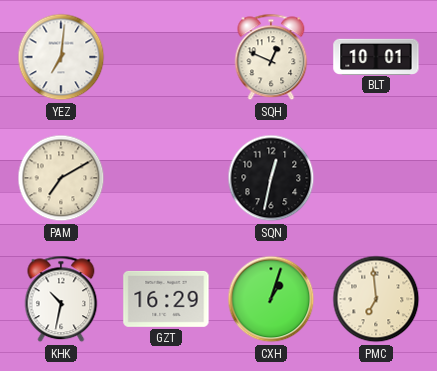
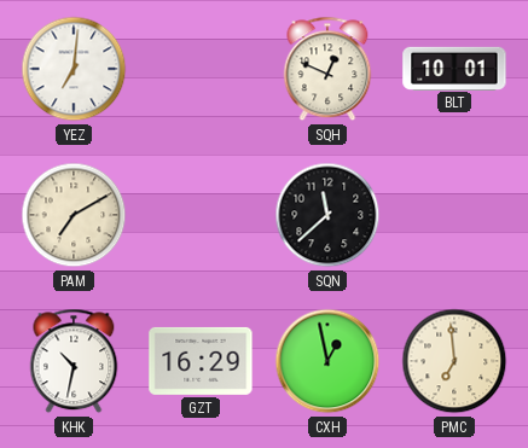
SQN: 12:32 -> 11:38 (327, 215)
CXH: 1:03 -> 12:58 (327, 361)
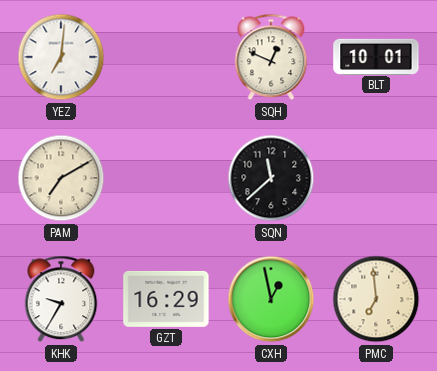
KHK: 10:32 -> 9:35 (61, 299)
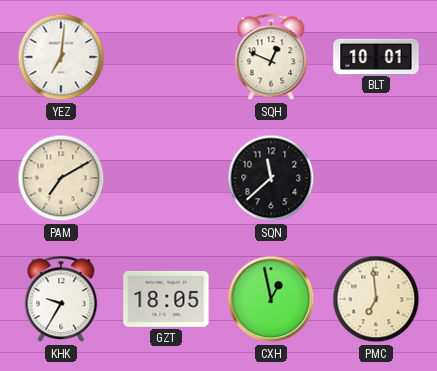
GZT: 16:29 -> 18:05 (166, 299)
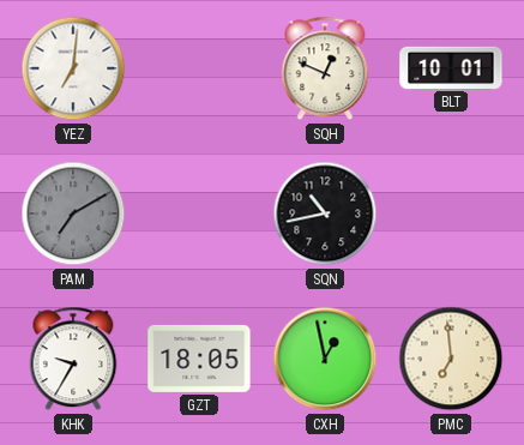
PAM dial: cream -> grey (73, 214)
SQN: 11:38 -> 10:43 (325, 214)
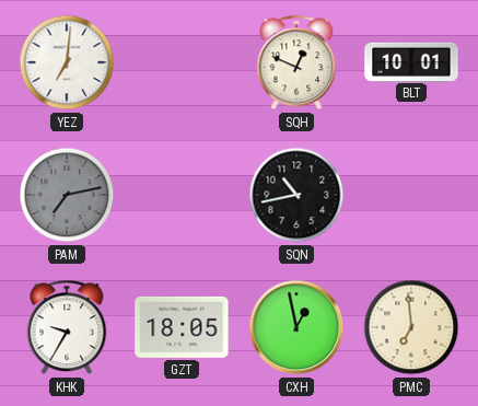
PAM: 7:10 -> 7:13 (67, 195)
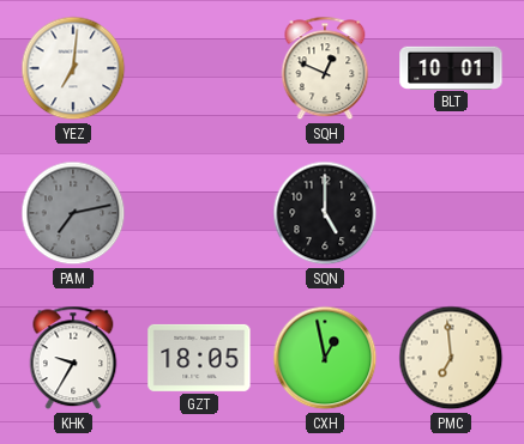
SQN: 10:43 -> 5:00 (325, 213)
